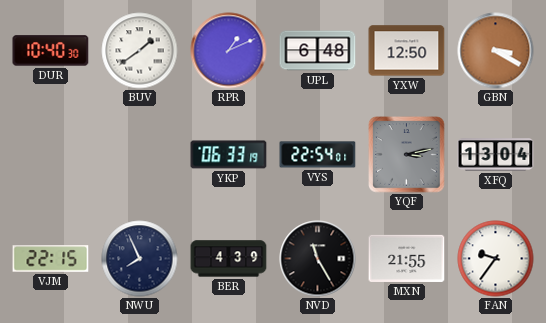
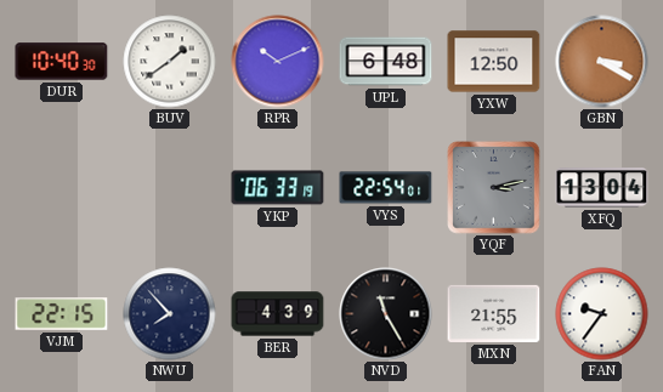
RPR: 1:11 -> 10:11 (278, 62)
NWU: 7:56 -> 7:53 (170, 314)
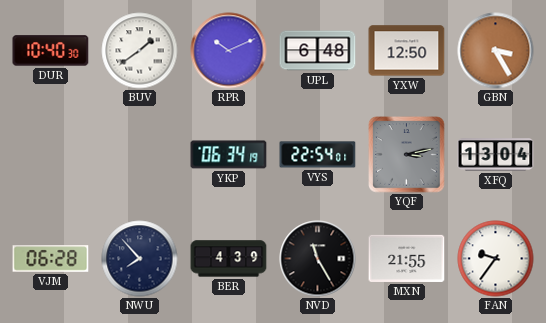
GBN: 3:20 -> 3:25 (496, 51)
YKP: 06:33 -> 06:34 (229, 155)
VJM: 22:15 -> 06:28 (51, 259)
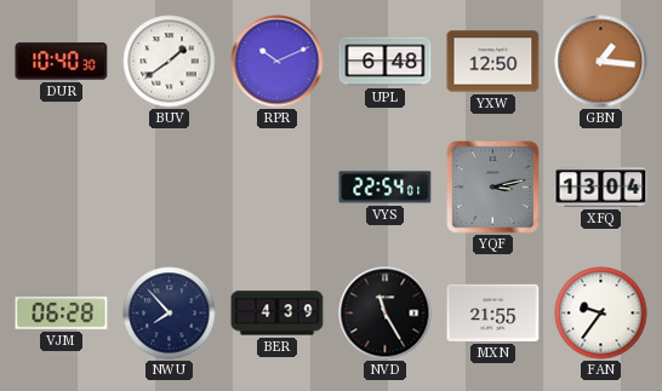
GBN: 3:25 -> 1:16 (601, 62)
YKP: 06:34 -> none (229, 155)
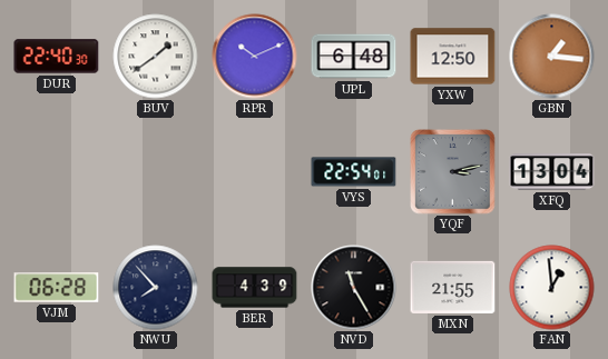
DUR: 10:40 -> 22:40 (57, 57)
FAN: 9:36 -> 12:59 (552, 288)
